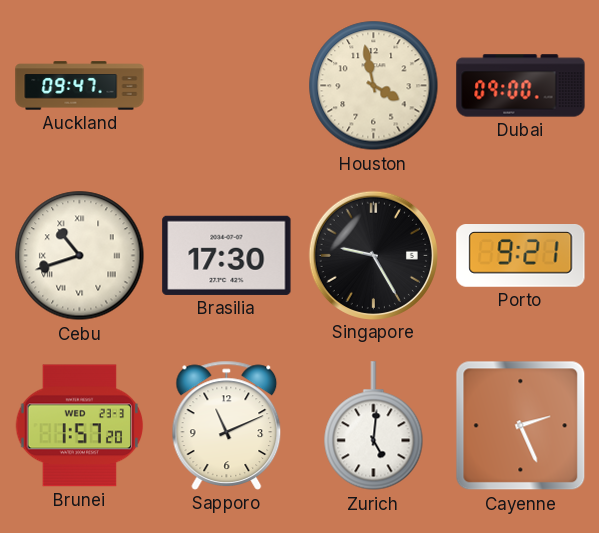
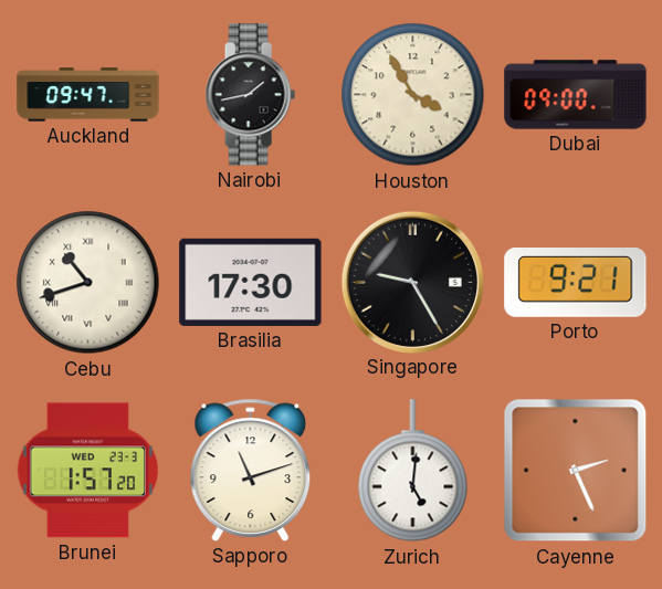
Nairobi: none -> 1:43 (250, 95)
Houston: 3:58 -> 3:55 (413, 95)
Sapporo: 11:11 -> 11:12 (251, 470)
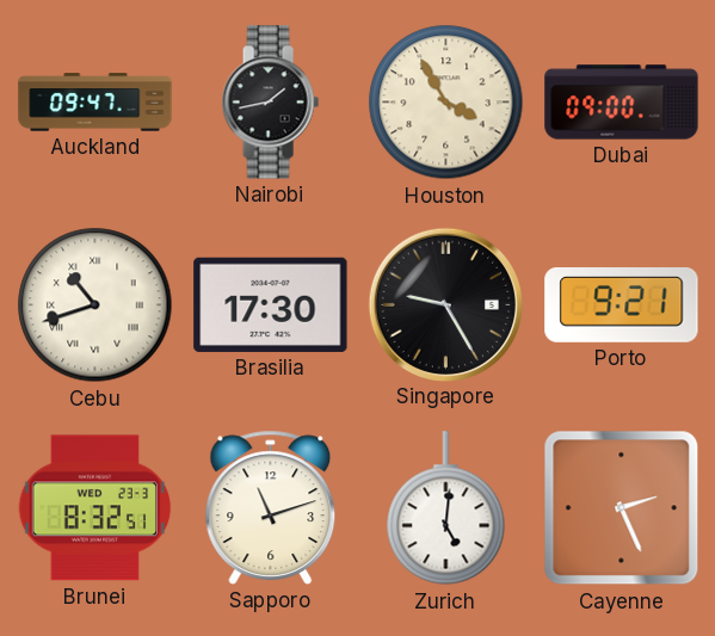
Brunei: 1:57 -> 8:32 (95, 508)
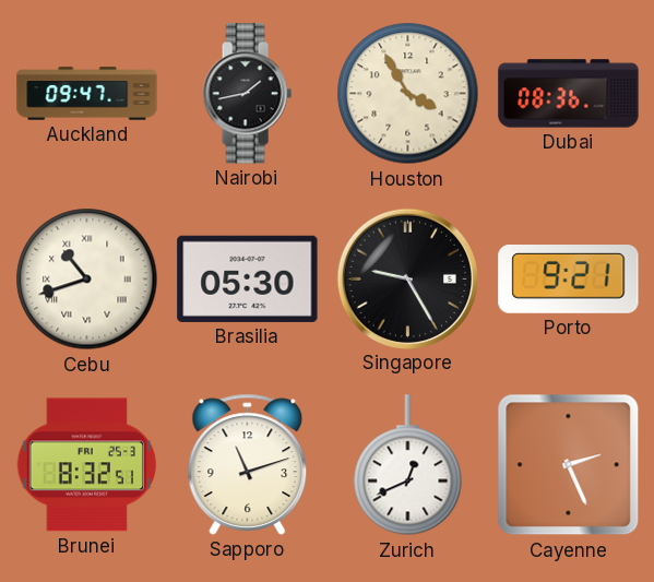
Dubai: 09:00 -> 08:36 (569, 94)
Brasilia: 17:30 -> 05:30 (248, 278)
Brunei date: WED 23-3 -> FRI 25-3 (87, 465)
Zurich: 5:01 -> 12:41 (408, 465)
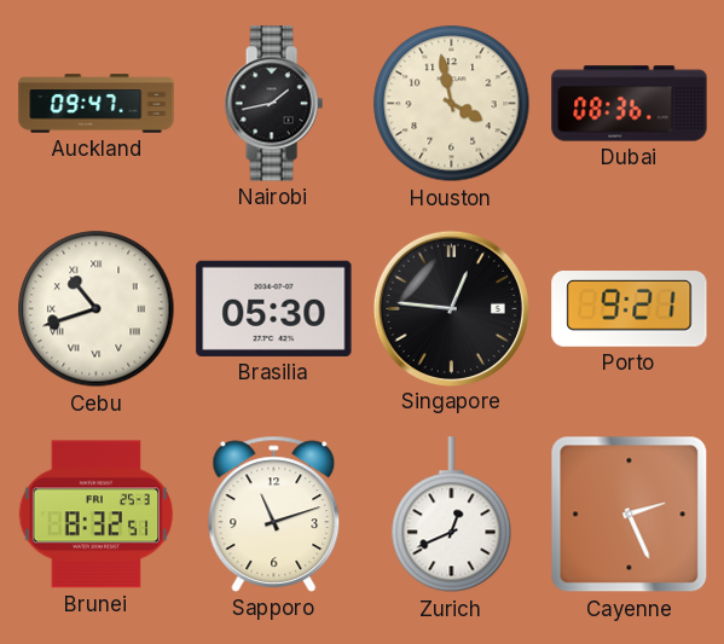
Houston: 3:55 -> 3:58 (452, 104)
Singapore: 9:25 -> 12:46 (451, 308)
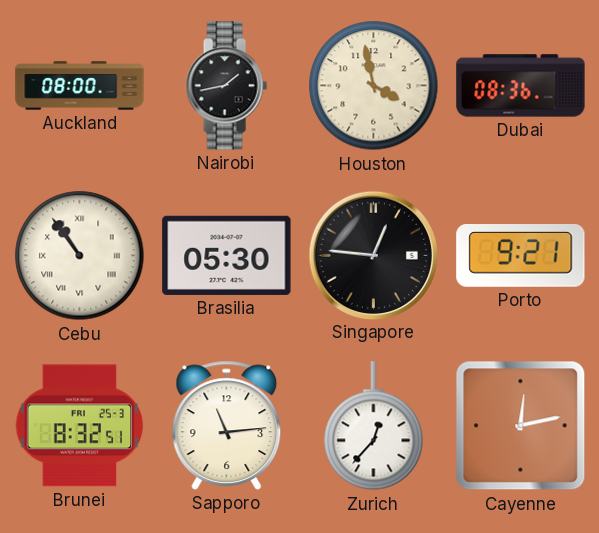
Auckland: 09:47 -> 08:00 (80, 86)
Cebu: 10:42 -> 10:54 (80, 256)
Sapporo: 11:12 -> 11:14 (227, 425)
Zurich: 12:41 -> 12:37 (374, 426)
Cayenne: 2:26 -> 12:13 (521, 426)
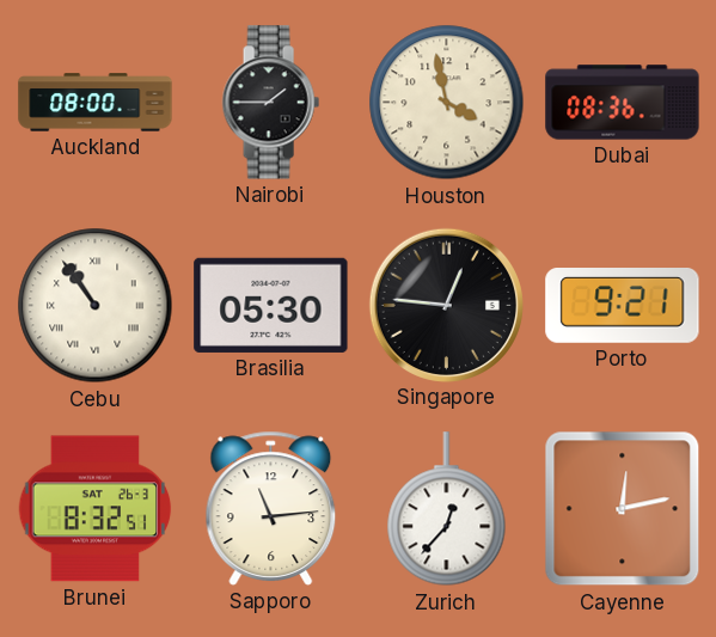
Nairobi: 1:43 -> 1:45 (270, 103)
Brunei date: FRI 25-3 -> SAT 26-3 (96, 509)
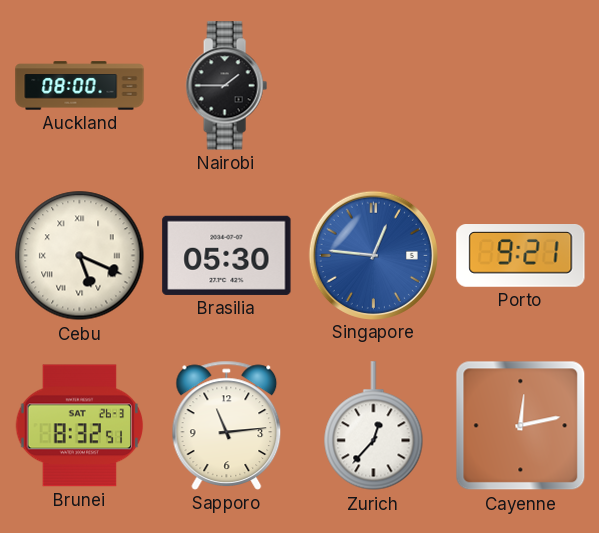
Houston: 3:58 -> none (447, 103)
Dubai: 08:36 -> none (623, 103)
Cebu: 10:54 -> 5:19 (80, 256)
Singapore dial: black -> blue (373, 255)
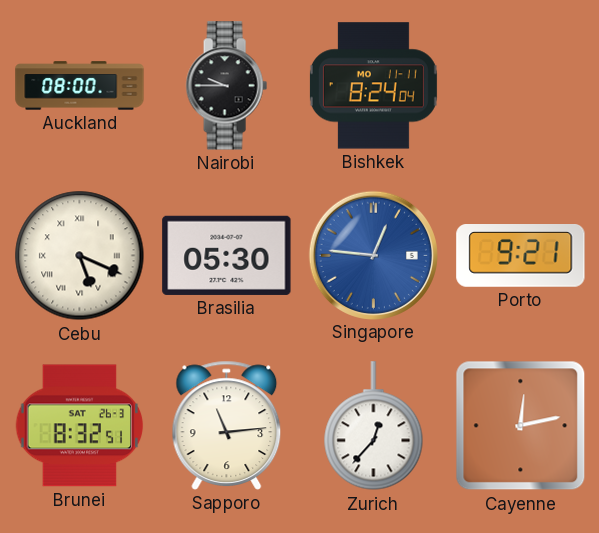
Nairobi: 1:45 -> 9:45 (226, 86)
Bishkek: none -> 8:24 (373, 86)
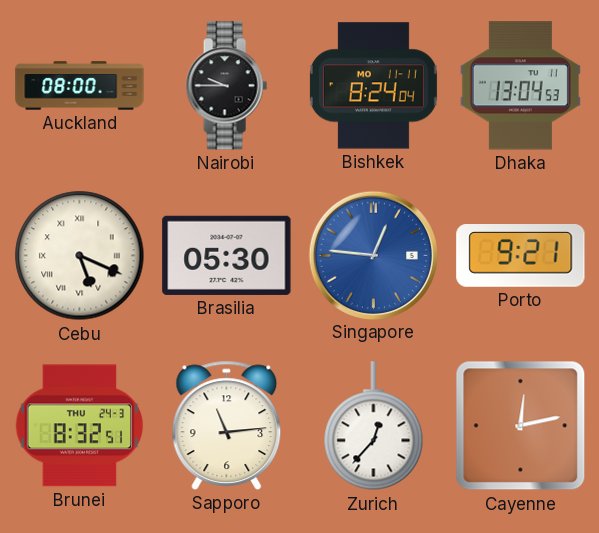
Dhaka: none -> 13:04 (520, 86)
Brunei date: SAT 26-3 -> THU 24-3 (80, 426)
